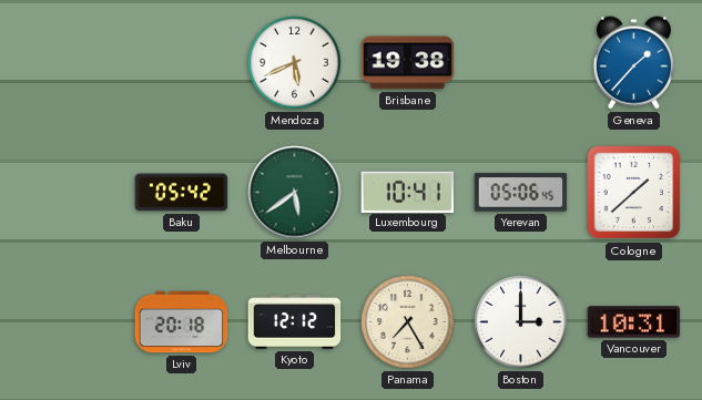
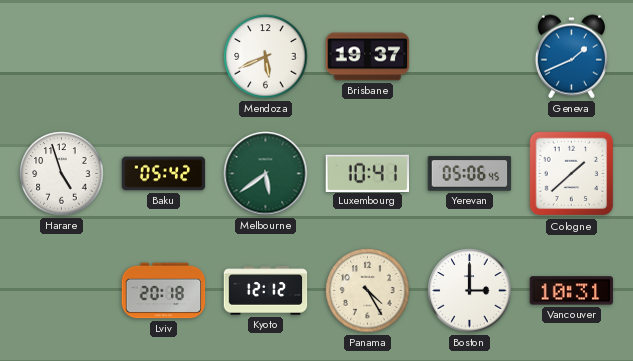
Brisbane: 19:38 -> 19:37 (368, 57)
Geneva: 1:37 -> 1:41 (571, 57)
Harare: none -> 4:57 (62, 174)
Panama: 7:25 -> 4:25 (368, 291)
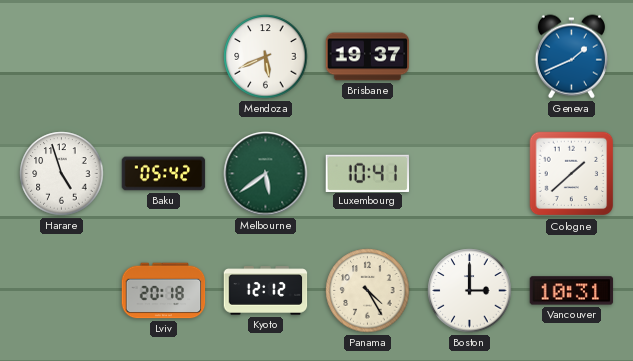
Yerevan: 05:06 -> none (470, 174)
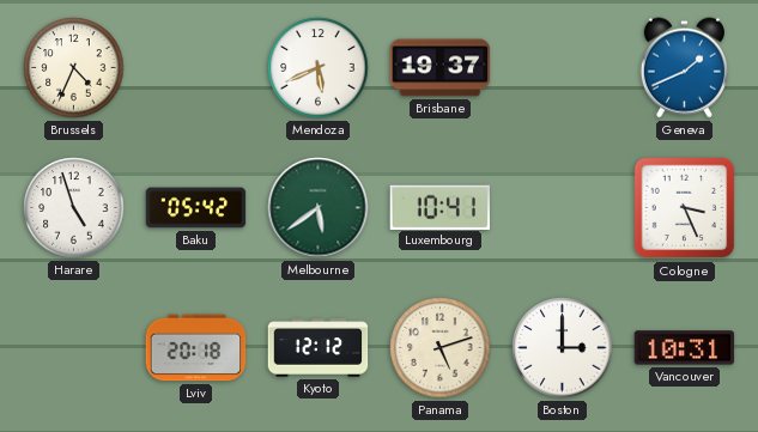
Brussels: none -> 4:34 (74, 68)
Cologne: 1:38 -> 3:26 (685, 208)
Panama: 4:25 -> 5:12 (441, 348)
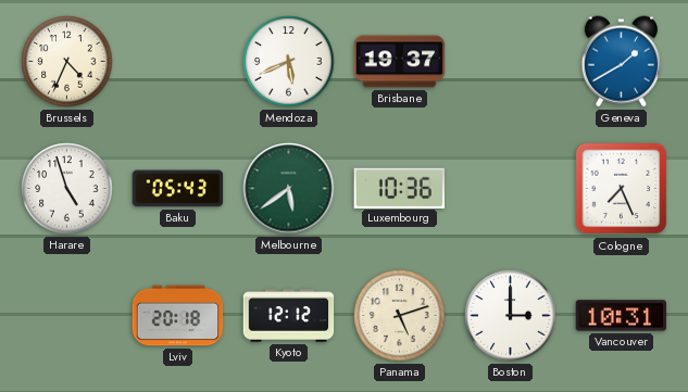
Geneva: 1:41 -> 1:40 (621, 62)
Baku: 05:42 -> 05:43 (178, 189)
Luxembourg: 10:41 -> 10:36 (400, 188)
Cologne: 3:26 -> 7:26 (622, 189)
